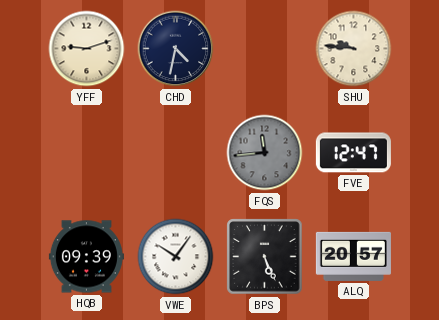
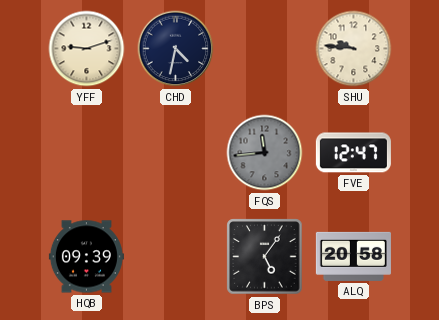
VWE: 10:06 -> none (176, 257)
BPS: 5:26 -> 5:06 (265, 257)
ALQ: 20:57 -> 20:58 (353, 256)
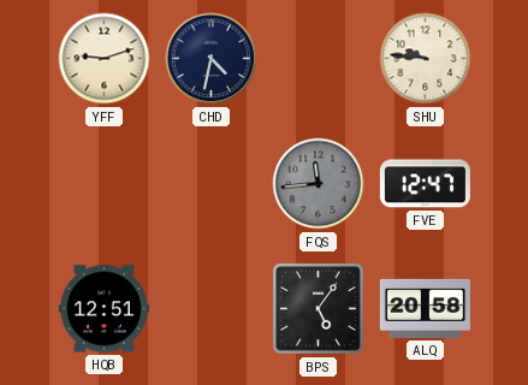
HQB: 09:39 -> 12:51 (103, 309)
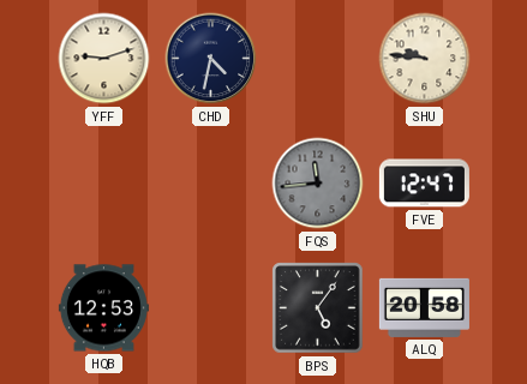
HQB: 12:51 -> 12:53 (103, 308)
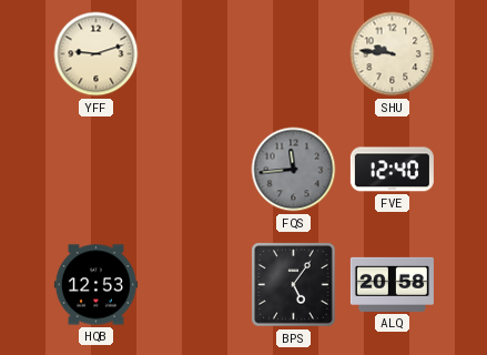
CHD: 4:32 -> none (211, 59)
FVE: 12:47 -> 12:40 (392, 170)
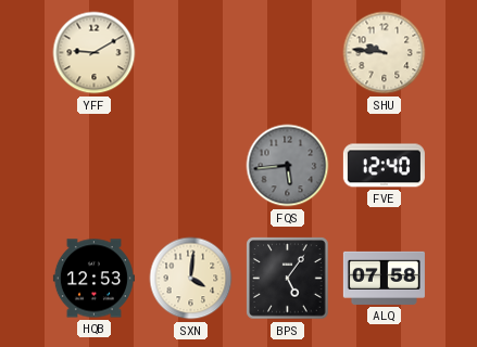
YFF: 9:12 -> 9:10 (95, 53)
FQS: 11:44 -> 5:44 (288, 166)
SXN: none -> 4:01 (191, 279)
ALQ: 20:58 -> 07:58 (384, 278)
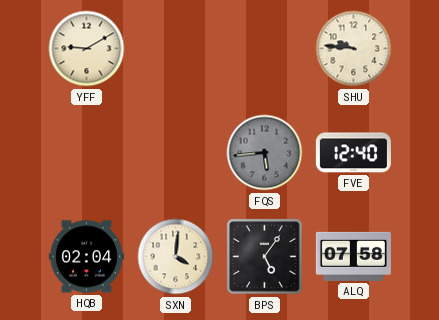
HQB: 12:53 -> 02:04 (86, 257)
